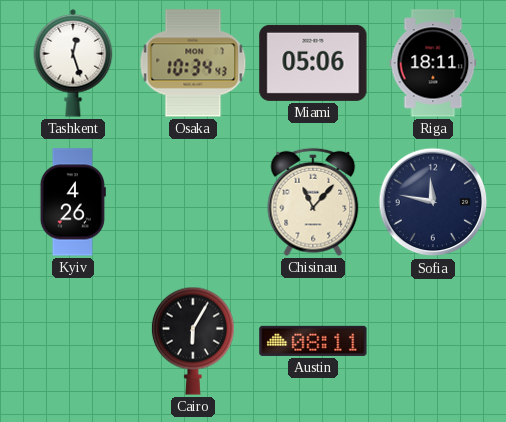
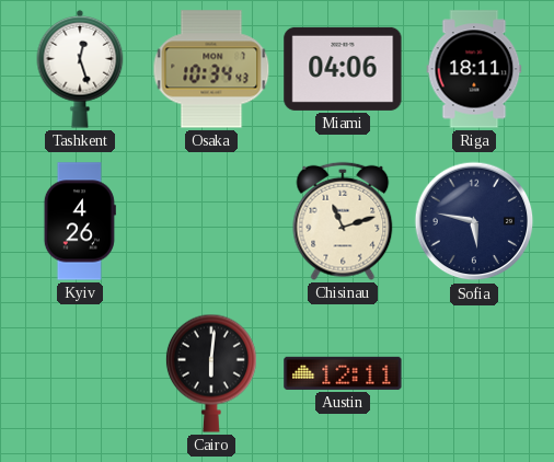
Miami: 05:06 -> 04:06 (343, 69)
Chisinau: 11:07 -> 11:12 (343, 221)
Sofia: 11:47 -> 5:47 (474, 221)
Cairo: 6:05 -> 6:01 (211, 373)
Austin: 08:11 -> 12:11 (343, 373)
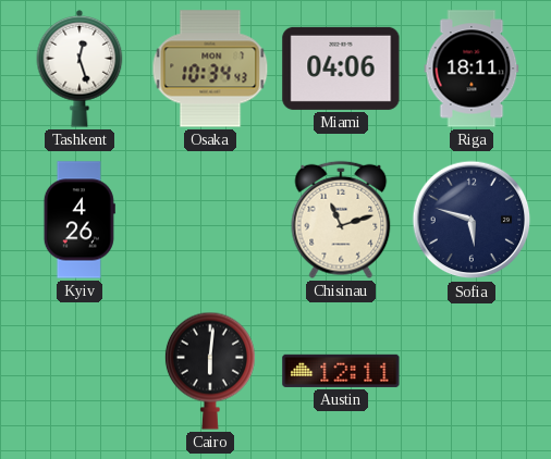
Sofia: 5:47 -> 5:48 (472, 220)
